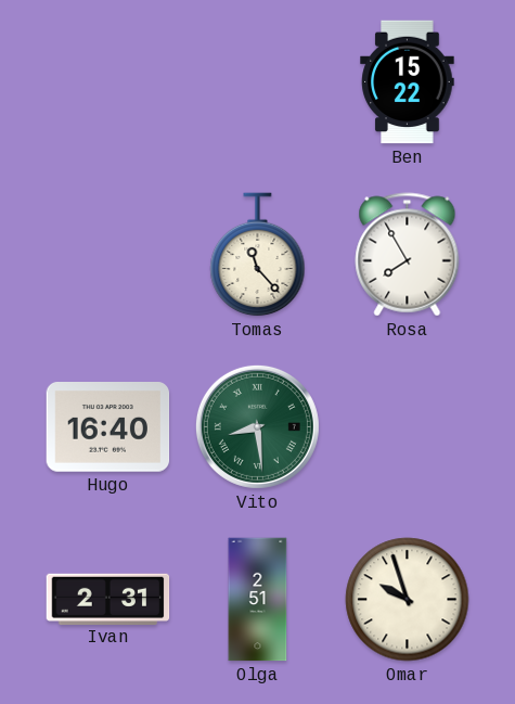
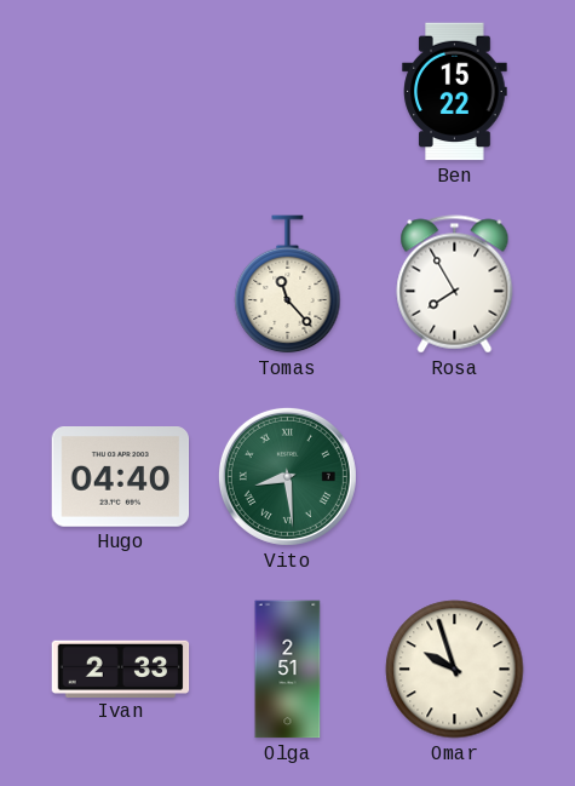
Hugo: 16:40 -> 04:40 (121, 477)
Ivan: 2:31 -> 2:33 (121, 669)
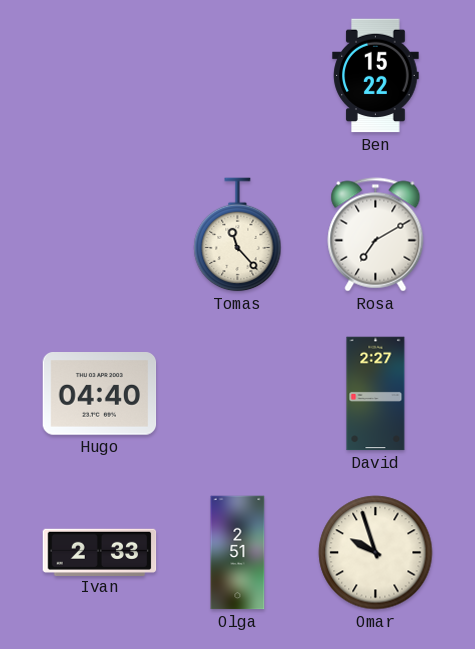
Rosa: 7:55 -> 7:10 (376, 235)
Vito: 8:29 -> none (287, 476)
David: none -> 2:27 (376, 394)
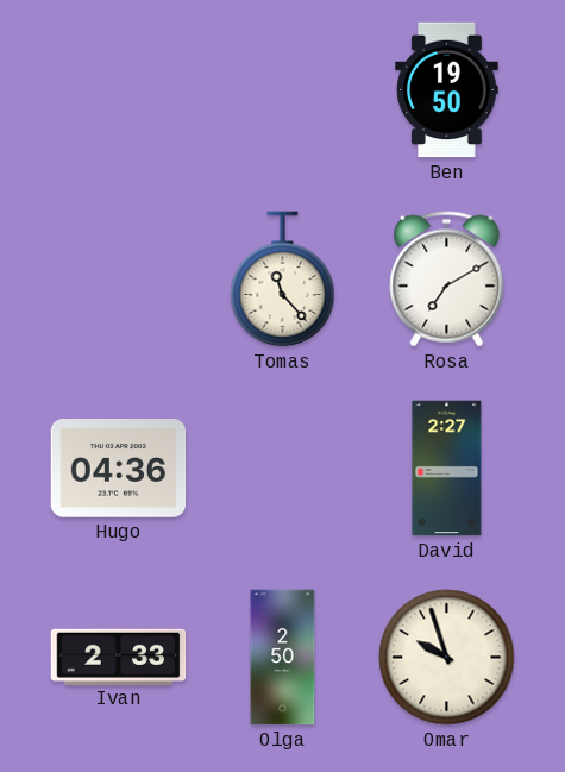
Ben: 15:22 -> 19:50 (447, 90)
Hugo: 04:40 -> 04:36 (119, 469)
Olga: 2:51 -> 2:50 (283, 658)
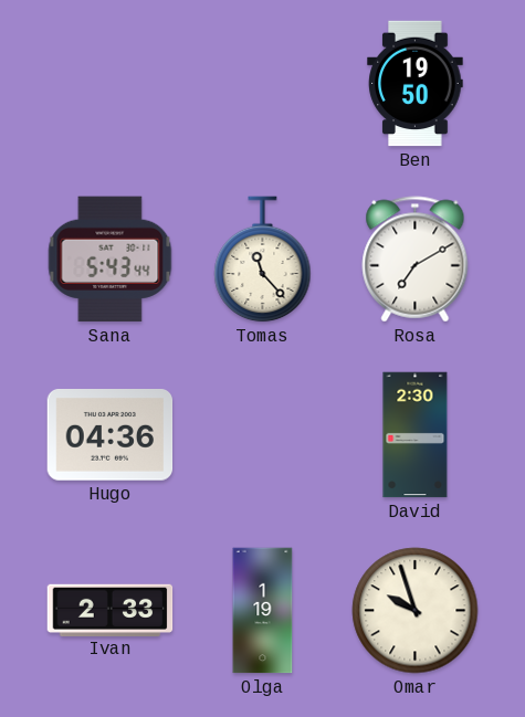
Sana: none -> 5:43 (111, 260)
David: 2:27 -> 2:30 (416, 435)
Olga: 2:50 -> 1:19 (263, 611)
